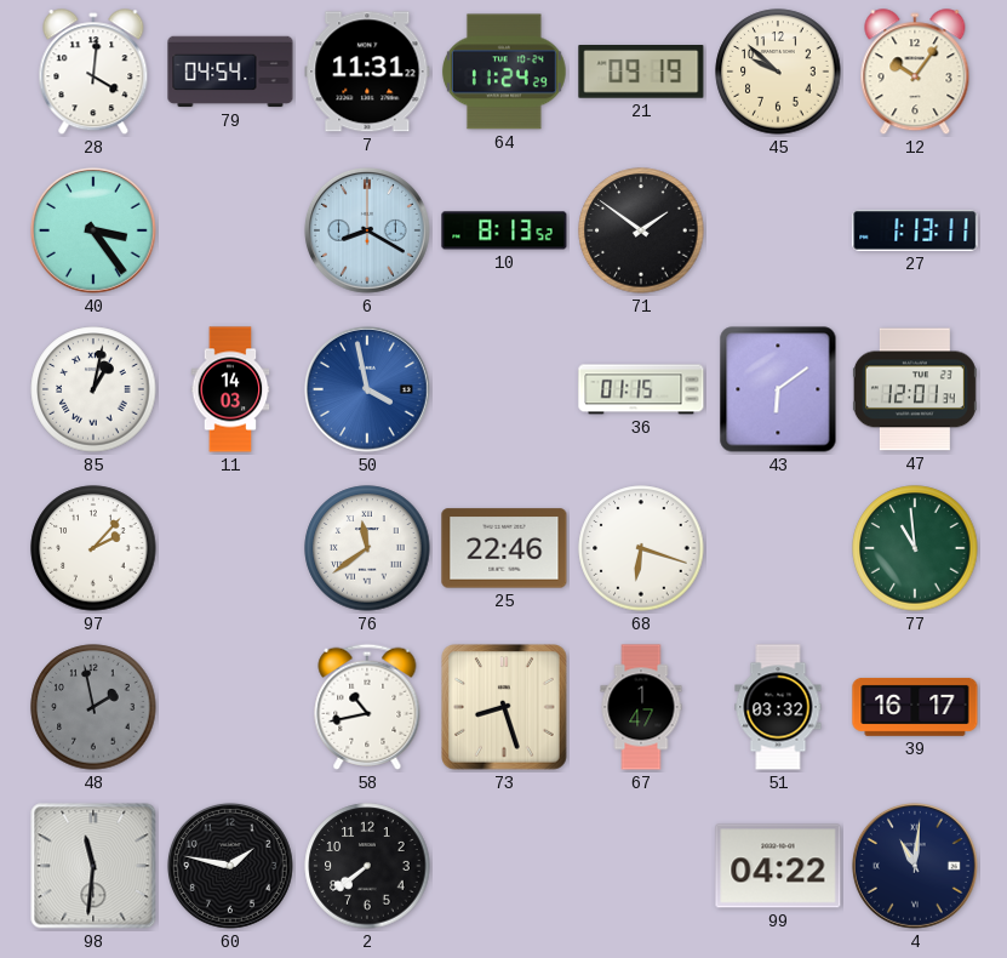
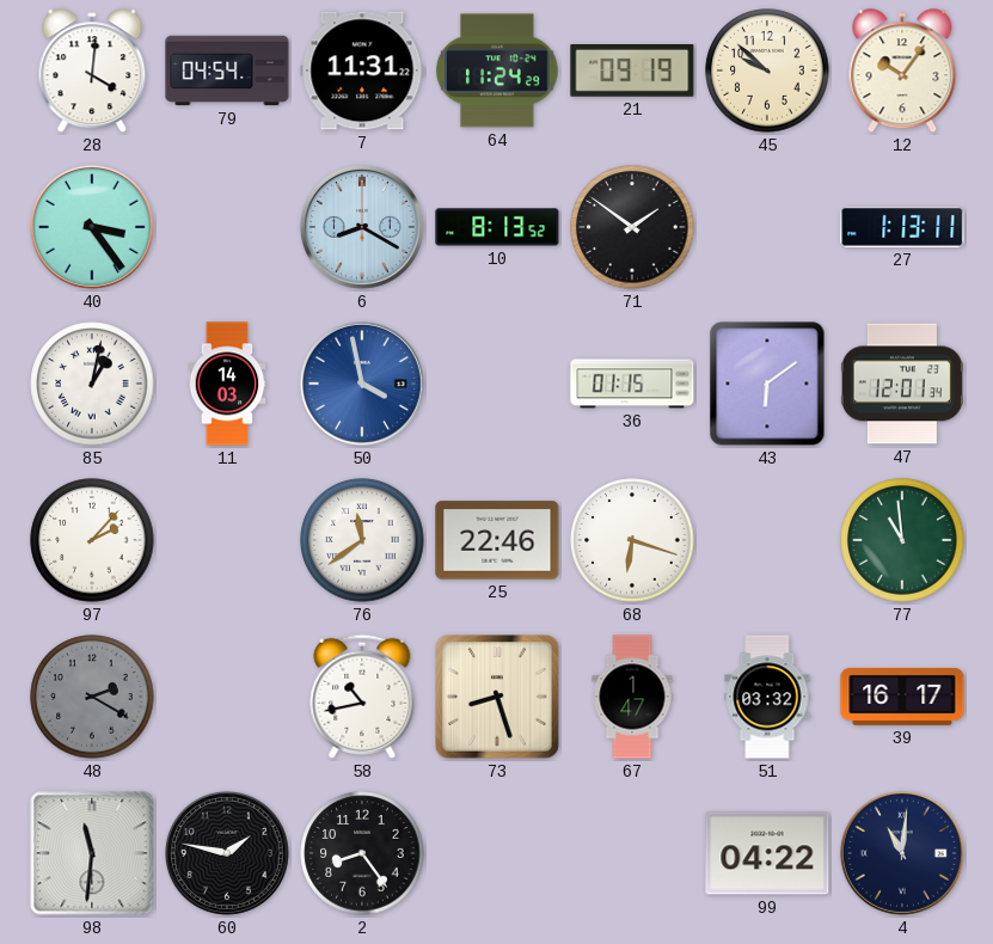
48: 1:58 -> 2:20 (92, 697)
2: 7:39 -> 8:24 (362, 853)
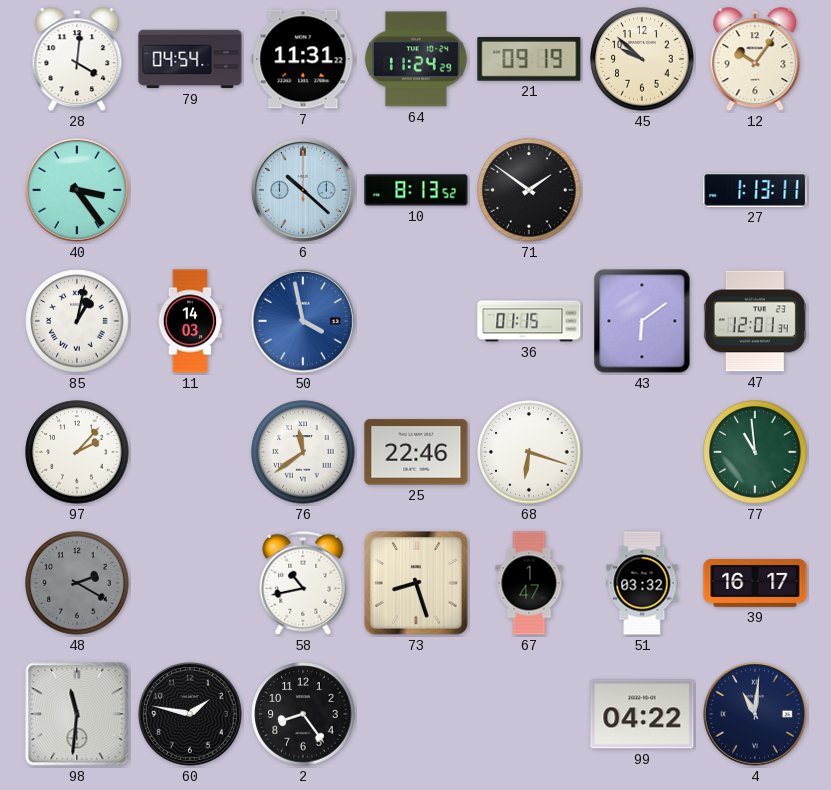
6: 8:20 -> 10:22 (303, 190)
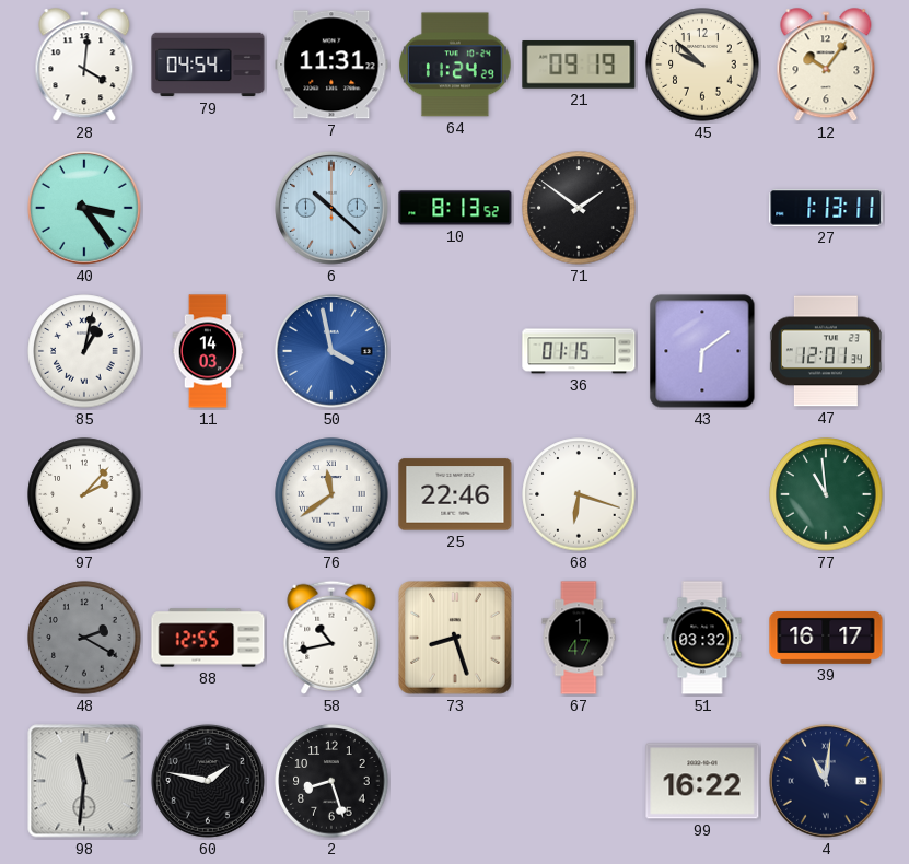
88: none -> 12:55 (208, 638)
2: 8:24 -> 8:27 (331, 781)
99: 04:22 -> 16:22 (702, 781)
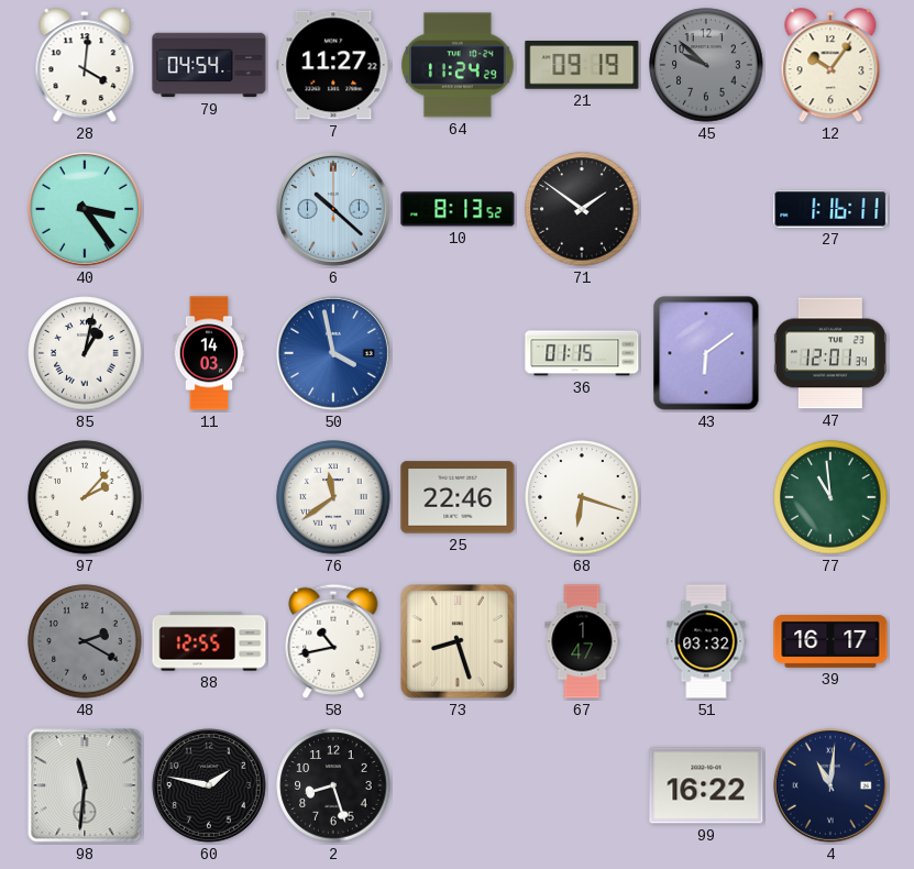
7: 11:31 -> 11:27 (333, 65)
45 dial: cream -> grey (706, 65)
27: 1:13 -> 1:16 (830, 210)
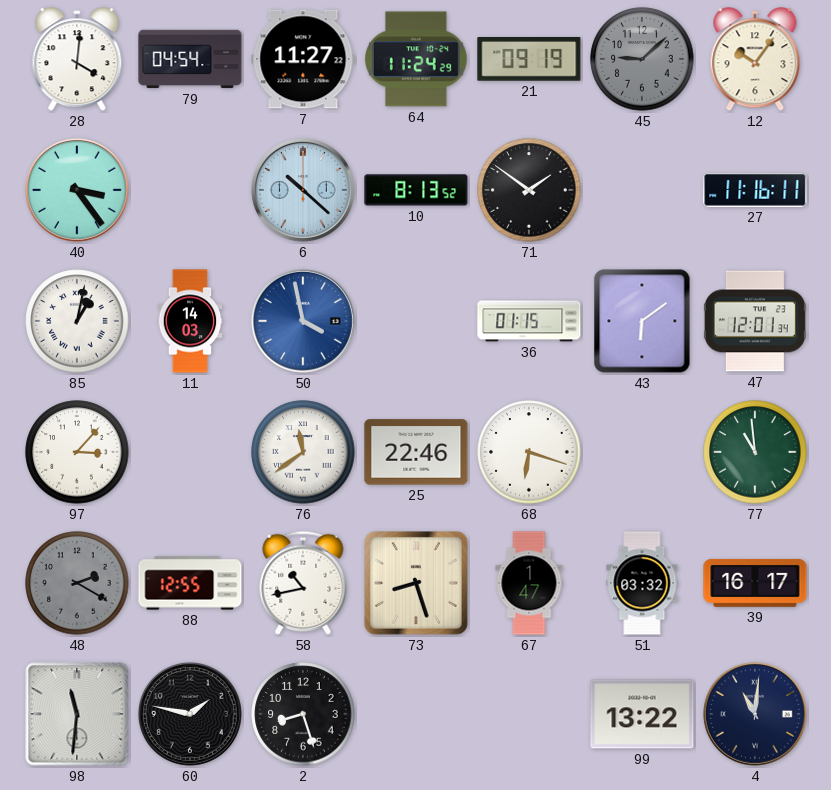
45: 9:52 -> 9:08 (642, 59)
27: 1:16 -> 11:16 (755, 191)
97: 2:07 -> 3:07 (77, 452)
99: 16:22 -> 13:22 (642, 714)
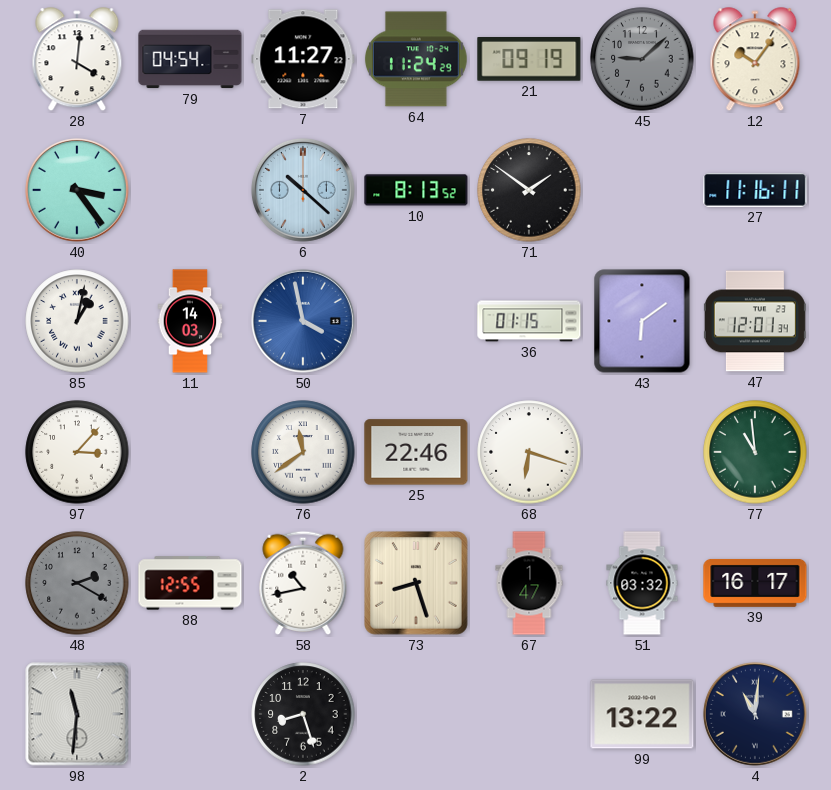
60: 1:47 -> none (190, 714)
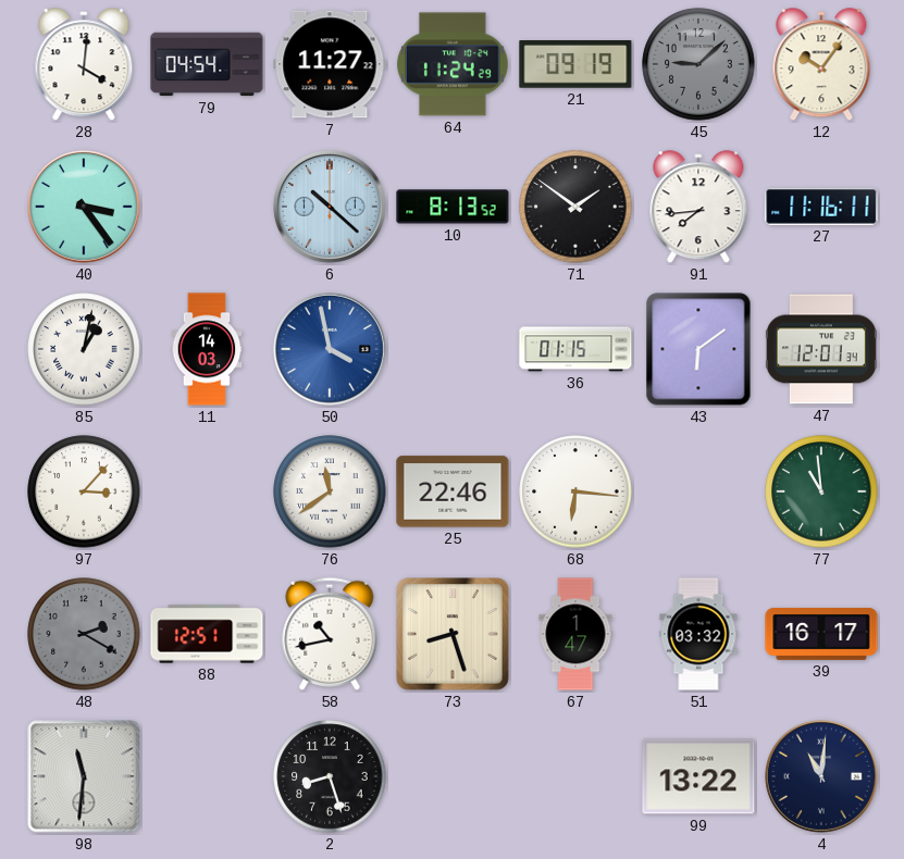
91: none -> 7:44 (698, 208)
68: 6:18 -> 6:16 (575, 491)
88: 12:55 -> 12:51 (207, 634)
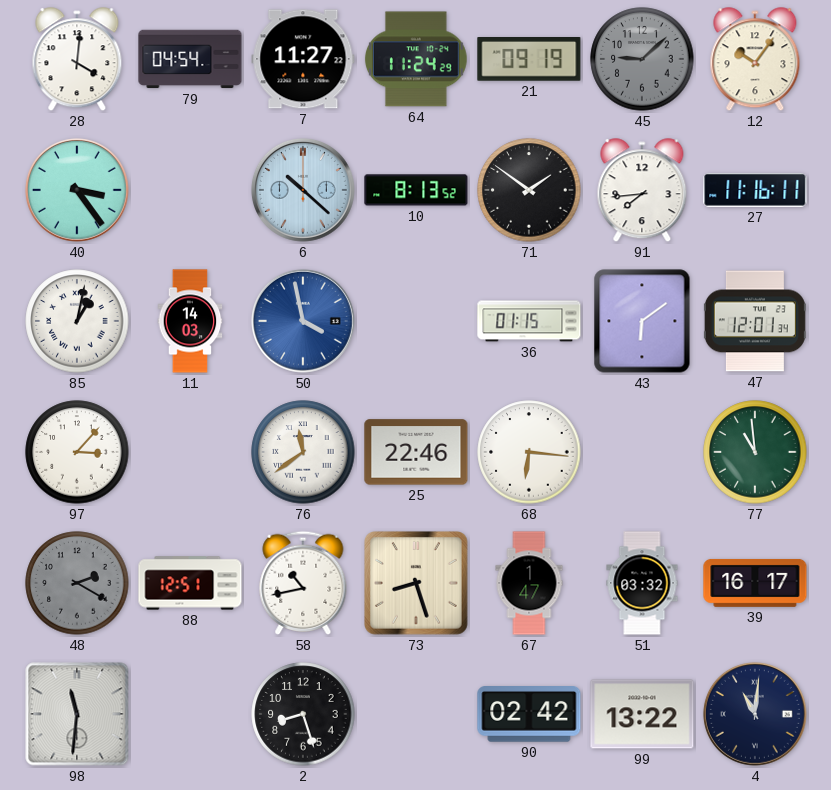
90: none -> 02:42 (529, 715)
